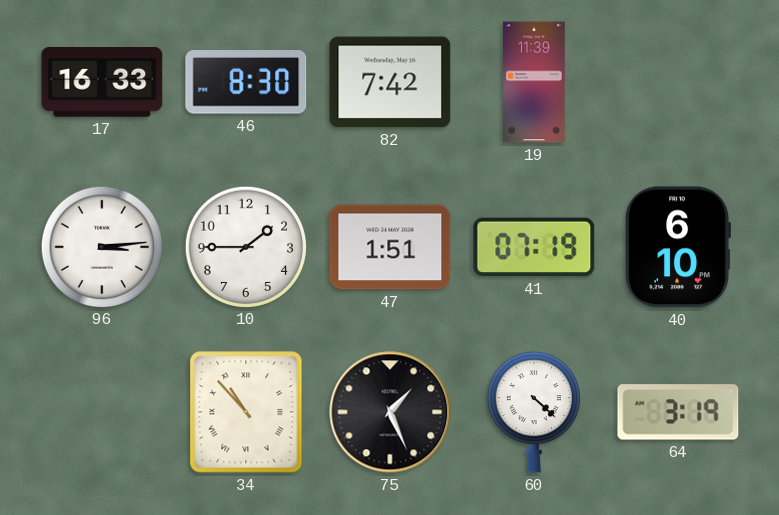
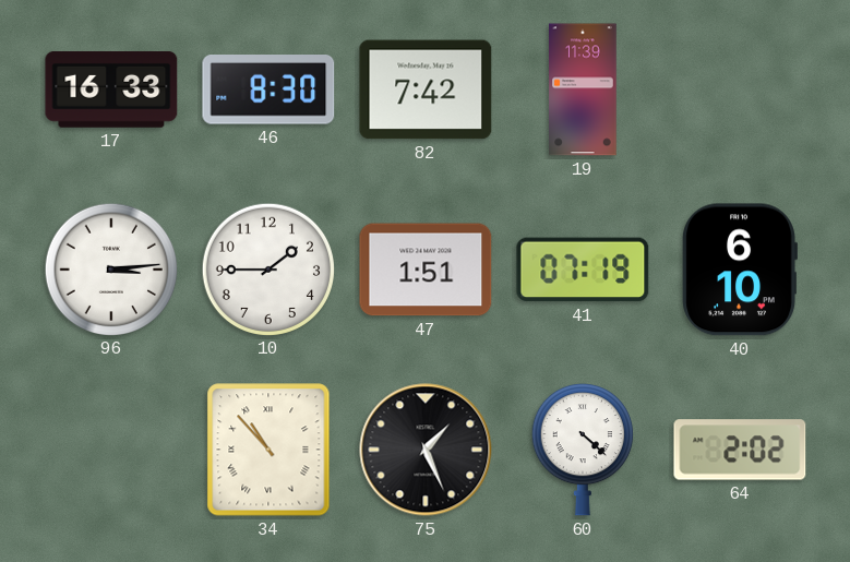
64: 3:19 -> 2:02 (740, 450)
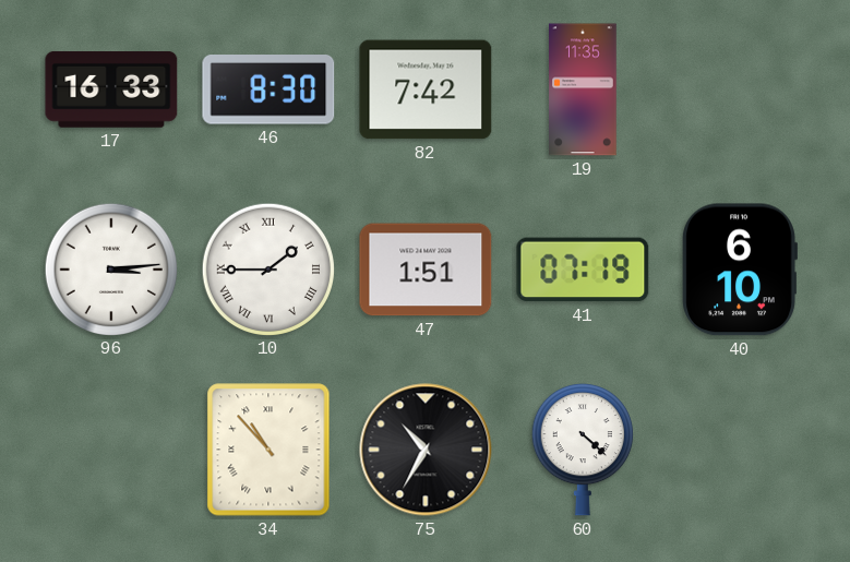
19: 11:39 -> 11:35 (583, 89)
10 numerals: Arabic -> Roman (267, 268)
75: 1:26 -> 10:35 (426, 450)
64: 2:02 -> none (740, 450)
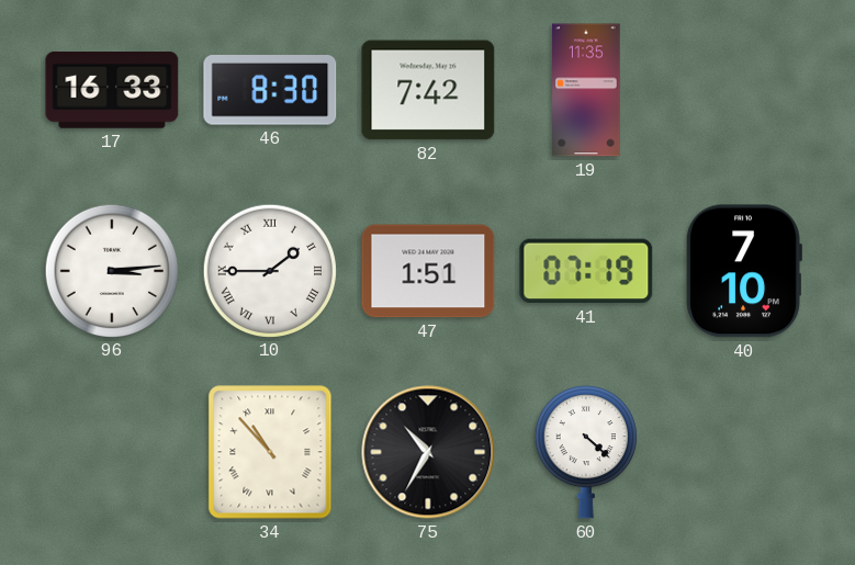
40: 6:10 -> 7:10 (744, 271)
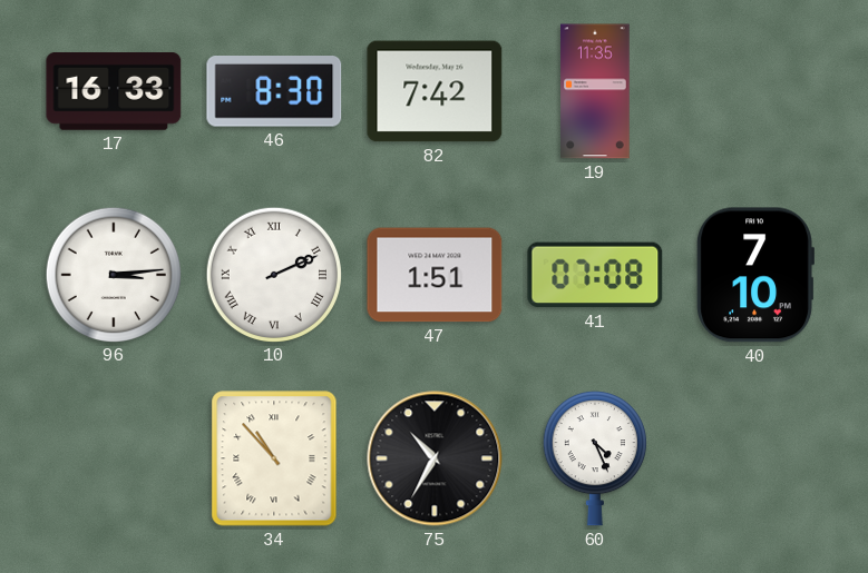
10: 1:45 -> 2:11 (273, 274)
41: 07:19 -> 07:08 (595, 275)
60: 4:22 -> 4:26 (595, 460)
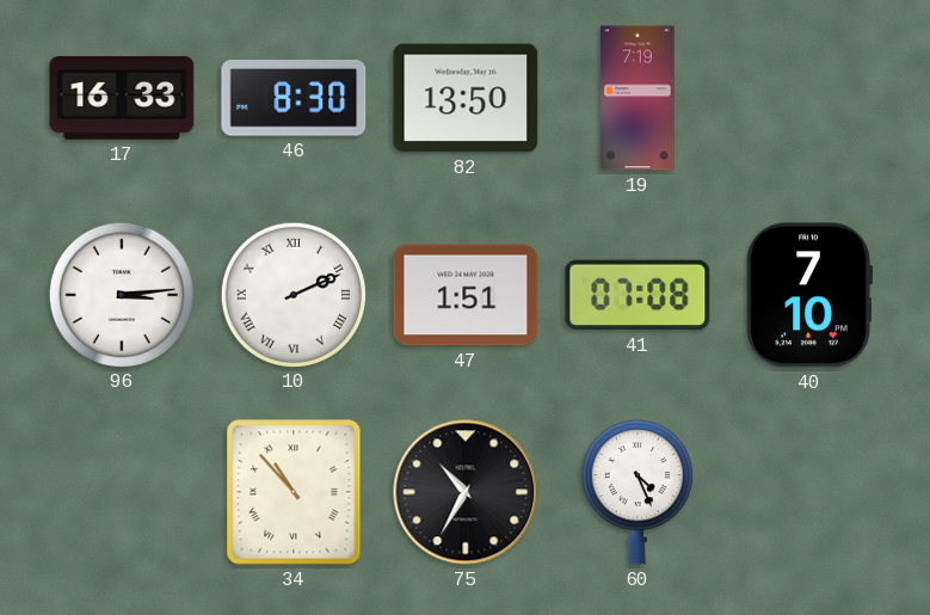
82: 7:42 -> 13:50 (466, 98)
19: 11:35 -> 7:19 (638, 98)
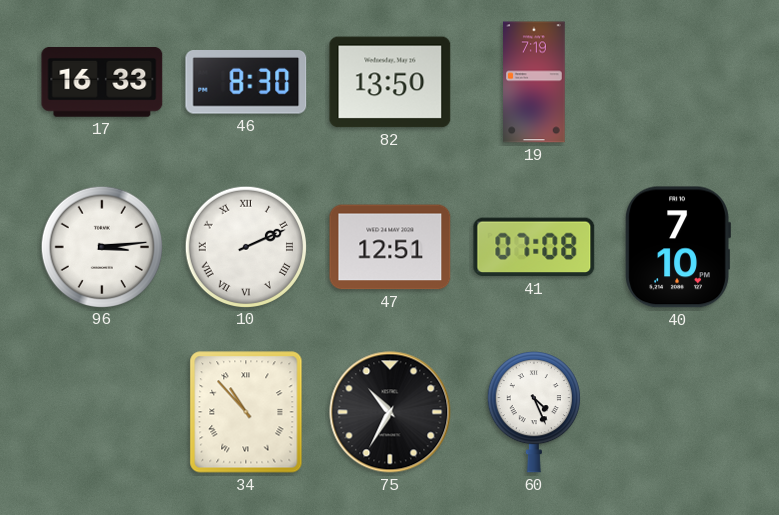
47: 1:51 -> 12:51 (390, 247)
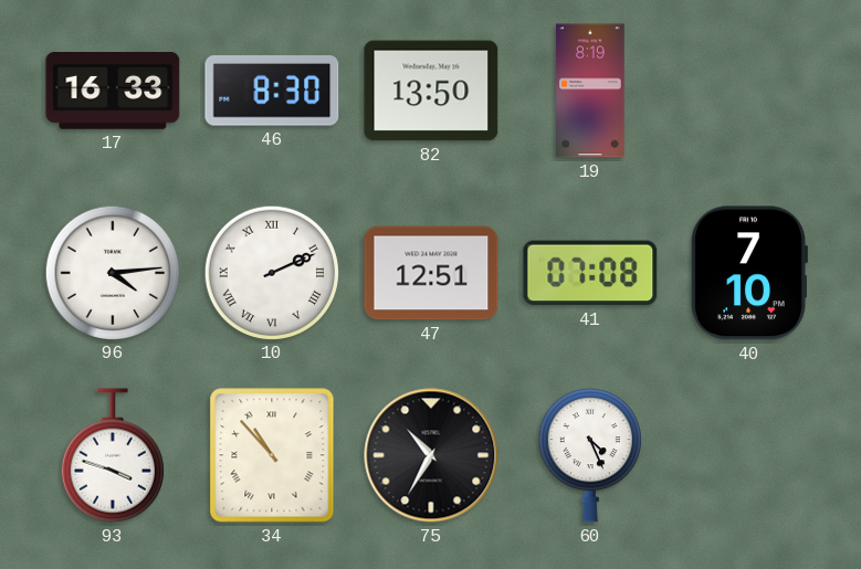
19: 7:19 -> 8:19 (590, 91)
96: 3:14 -> 4:14 (112, 272)
93: none -> 3:48 (113, 455)
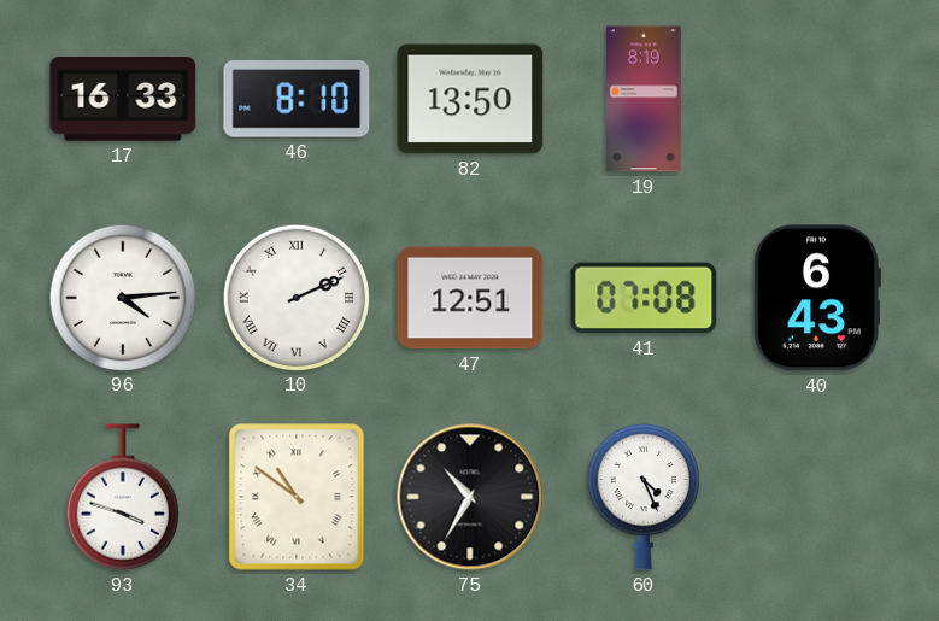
46: 8:30 -> 8:10 (297, 100)
40: 7:10 -> 6:43 (817, 298)
34: 10:53 -> 10:51 (297, 497)
